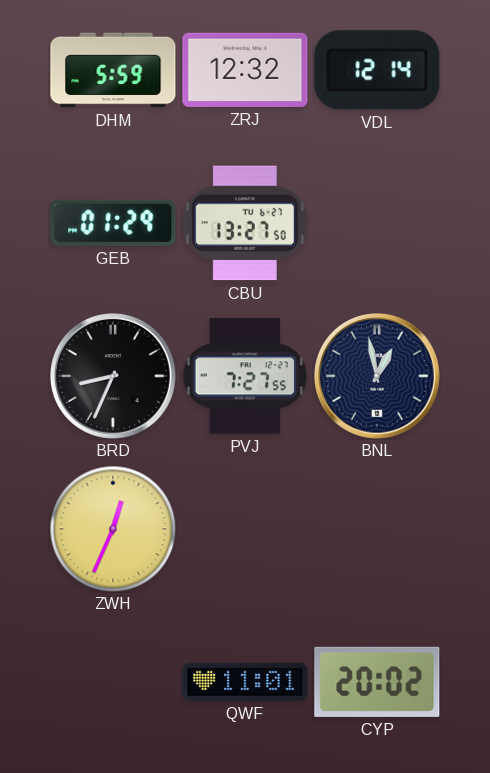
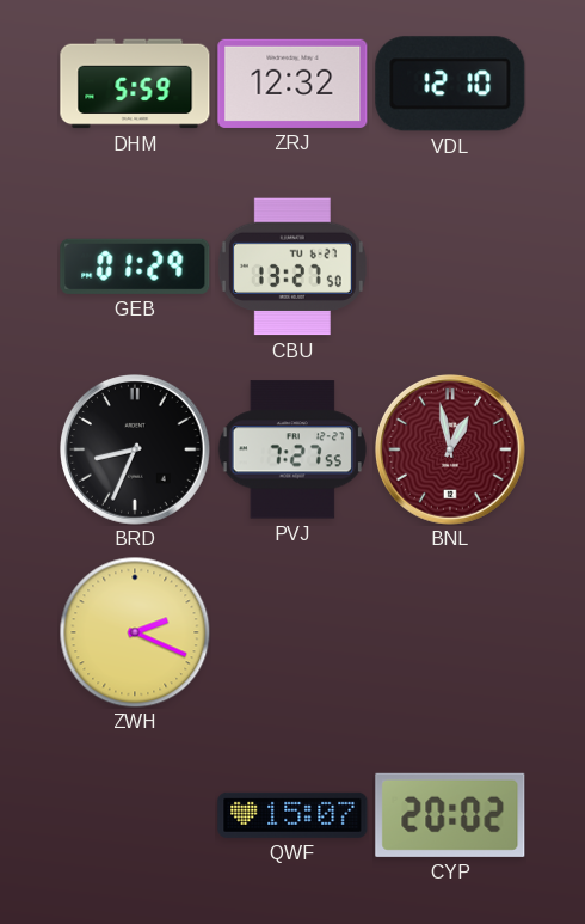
VDL: 12:14 -> 12:10 (450, 84)
BNL dial: navy -> burgundy (451, 451)
ZWH: 12:34 -> 2:19 (135, 632)
QWF: 11:01 -> 15:07 (292, 815)
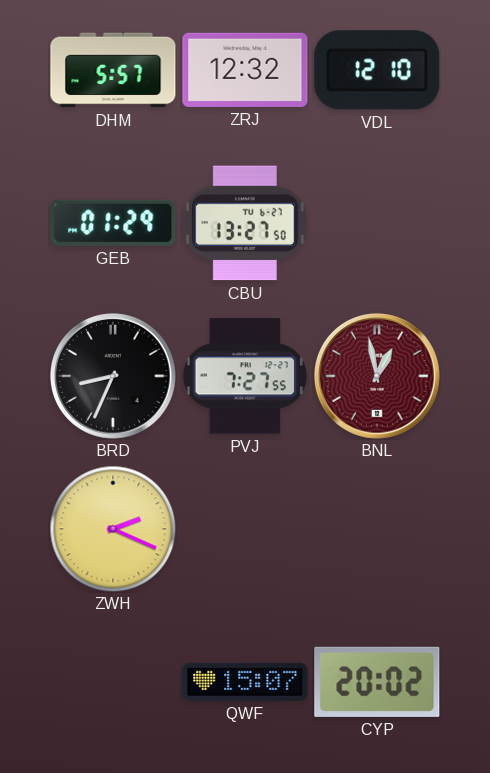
DHM: 5:59 -> 5:57 (113, 70)
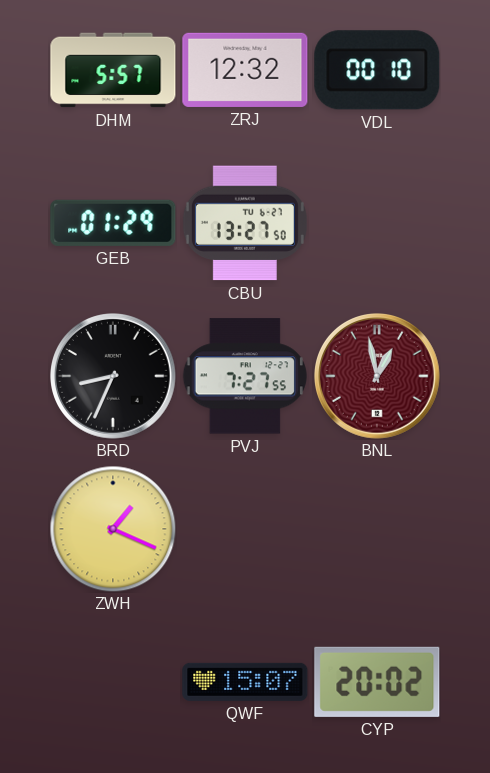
VDL: 12:10 -> 00:10 (377, 70)
ZWH: 2:19 -> 1:19 (113, 529)
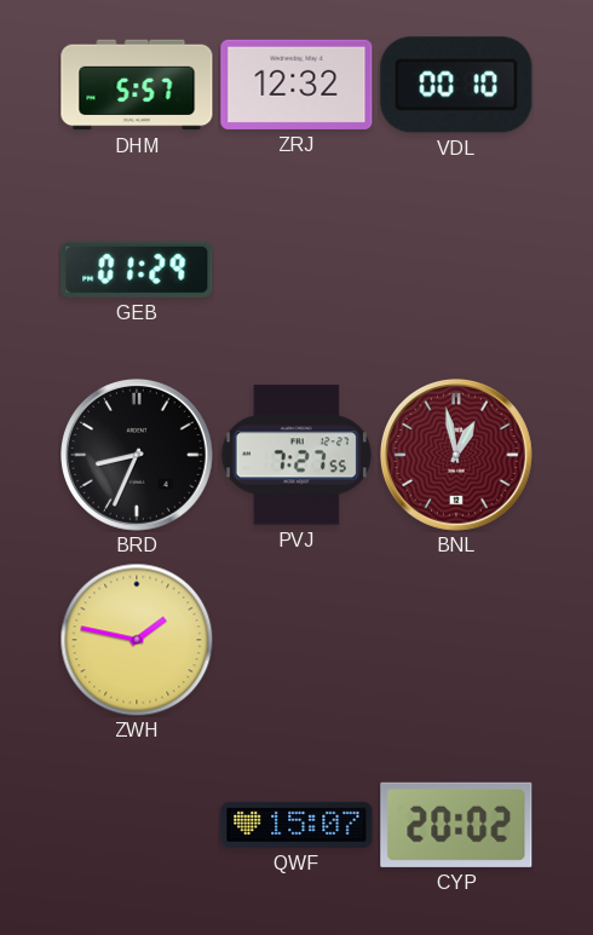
CBU: 13:27 -> none (245, 223)
ZWH: 1:19 -> 1:47 (137, 640)
